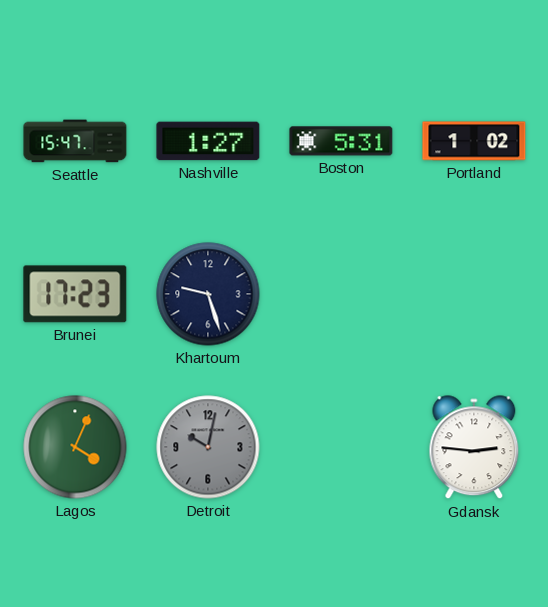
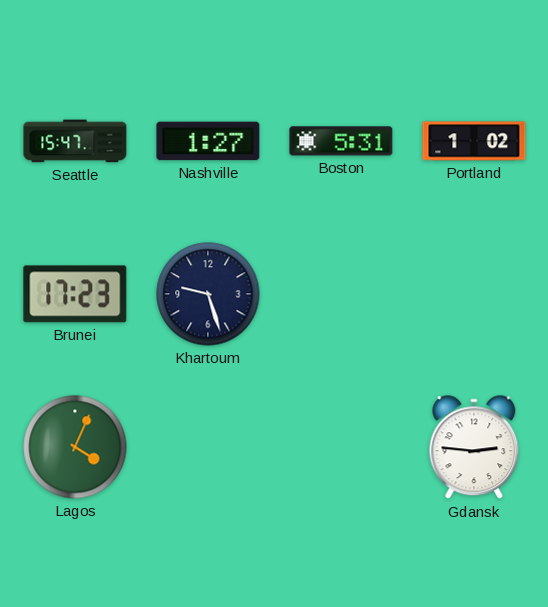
Detroit: 10:02 -> none (208, 447)
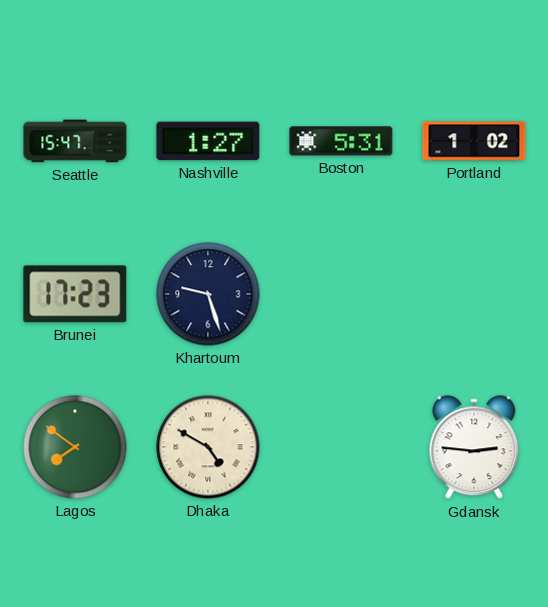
Lagos: 4:04 -> 7:51 (75, 447)
Dhaka: none -> 4:50 (208, 447)
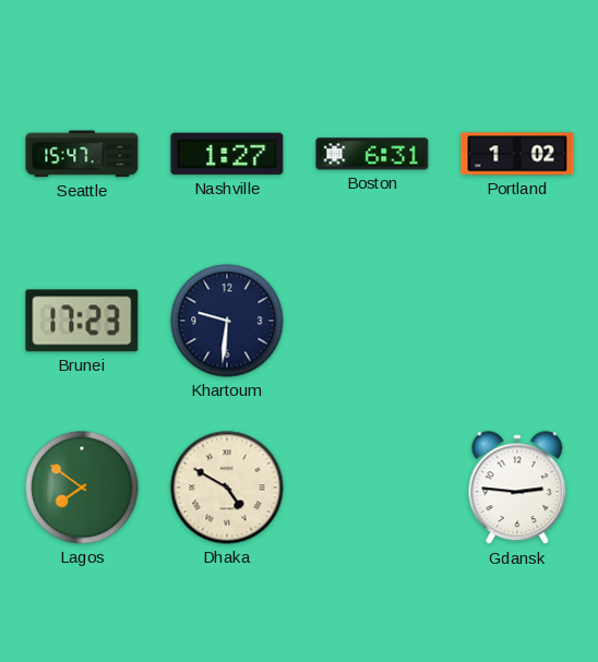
Boston: 5:31 -> 6:31 (372, 154)
Khartoum: 9:27 -> 9:31 (227, 321)
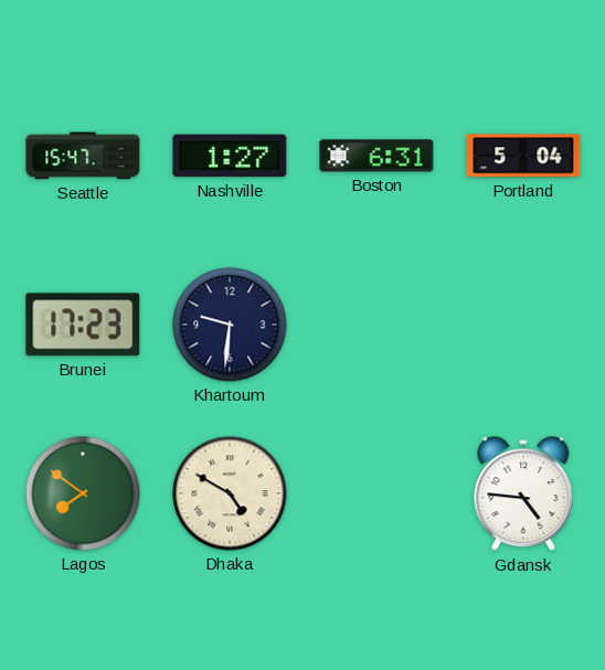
Portland: 1:02 -> 5:04 (523, 156)
Gdansk: 2:46 -> 4:46 (523, 494)
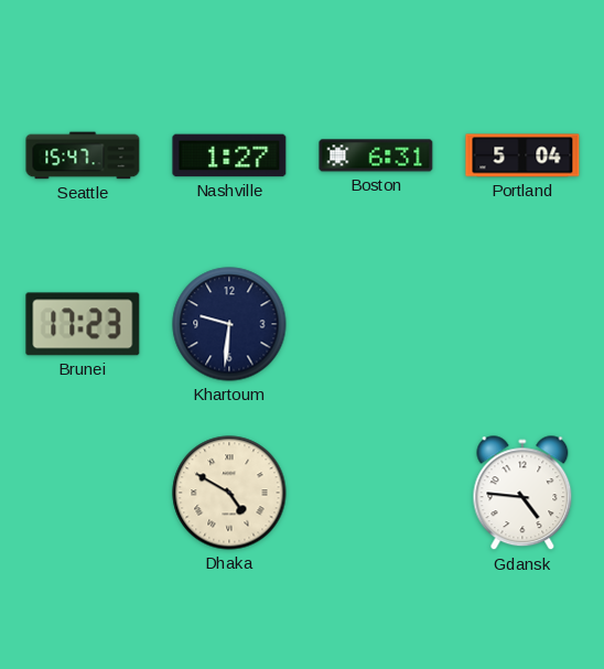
Lagos: 7:51 -> none (83, 493)
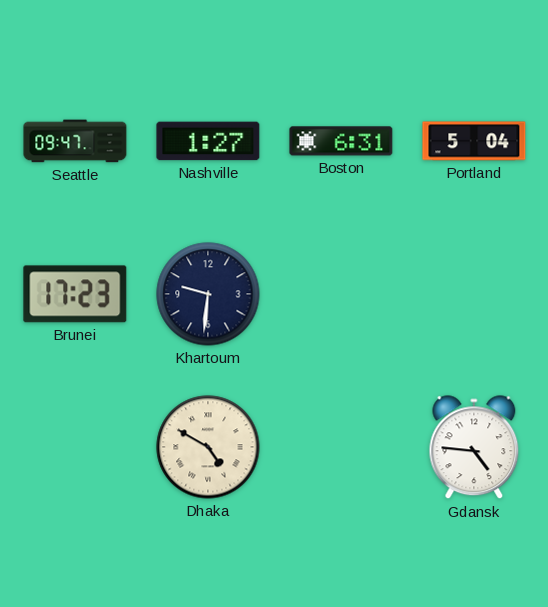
Seattle: 15:47 -> 09:47 (75, 141)
